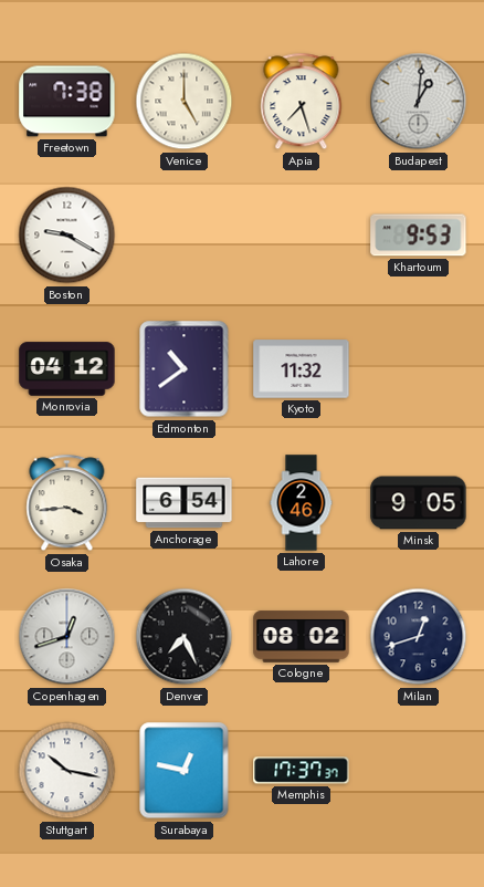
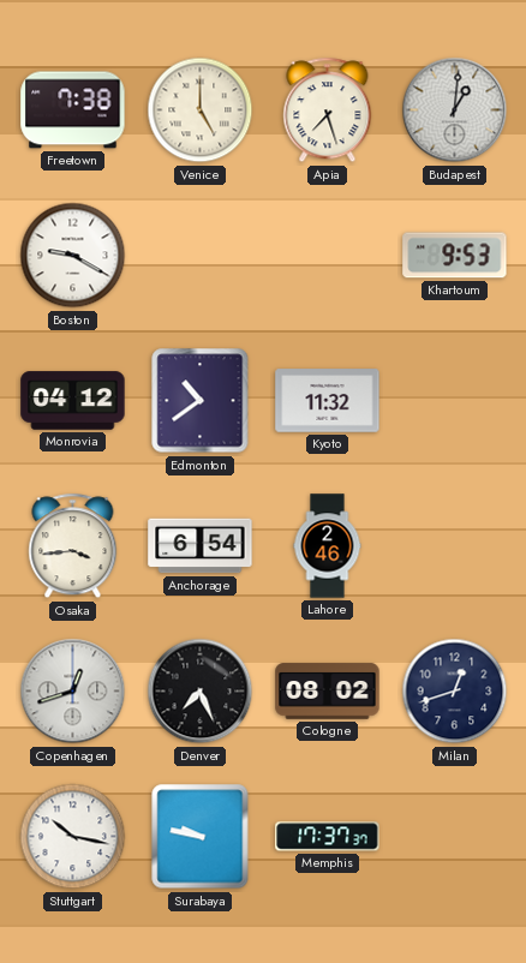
Minsk: 9:05 -> none (419, 503)
Surabaya: 12:47 -> 9:47 (201, 837)
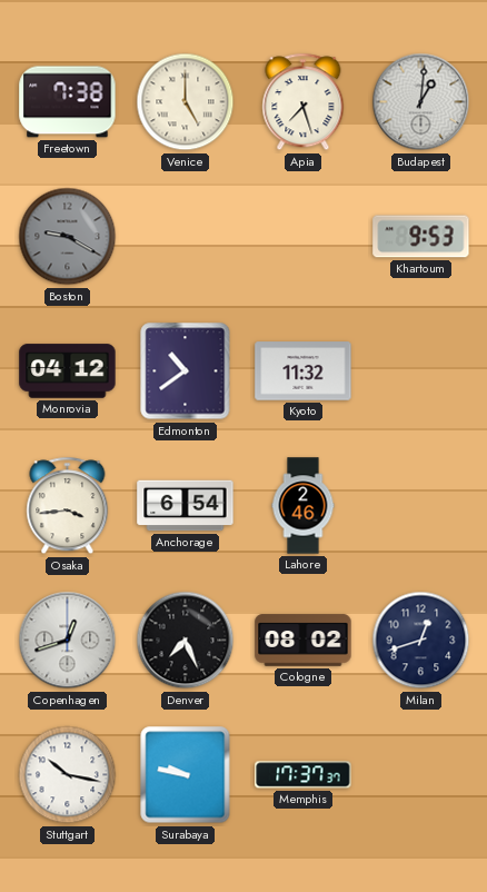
Boston dial: white -> grey (68, 237)
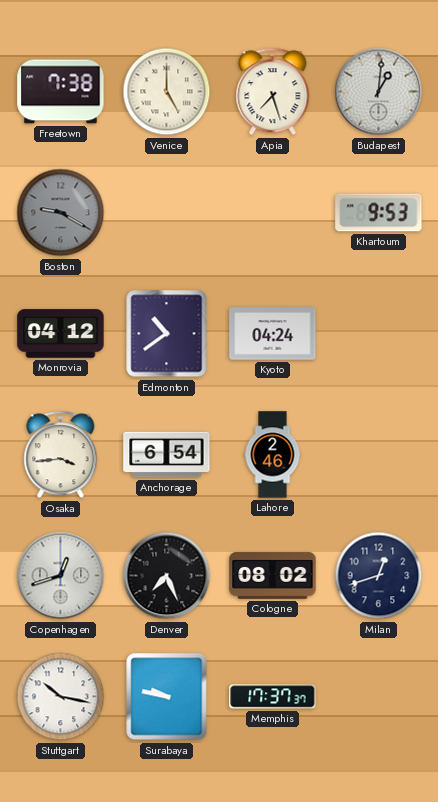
Kyoto: 11:32 -> 04:24 (273, 334)
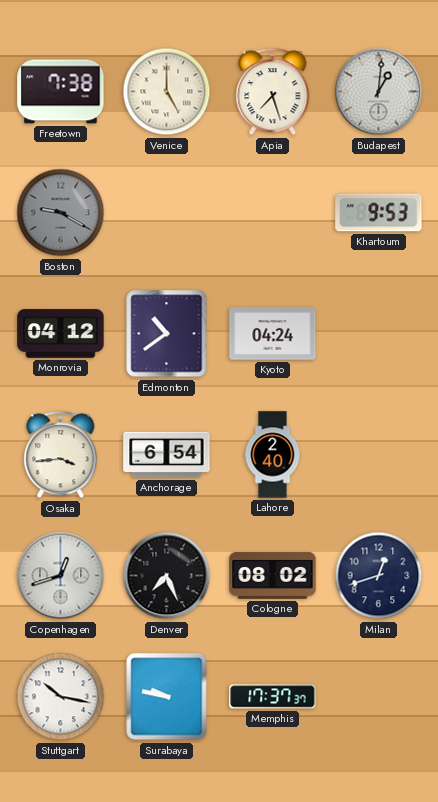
Lahore: 2:46 -> 2:40 (273, 455)
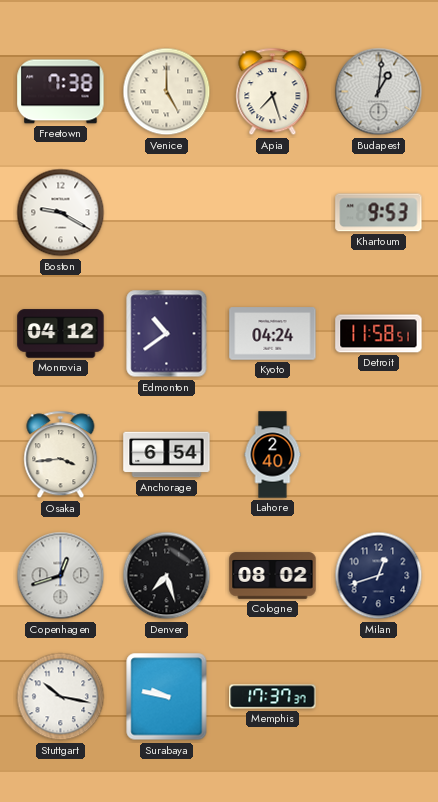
Boston dial: grey -> white (61, 213)
Detroit: none -> 11:58 (379, 334)
Denver: 7:26 -> 7:27 (167, 576)
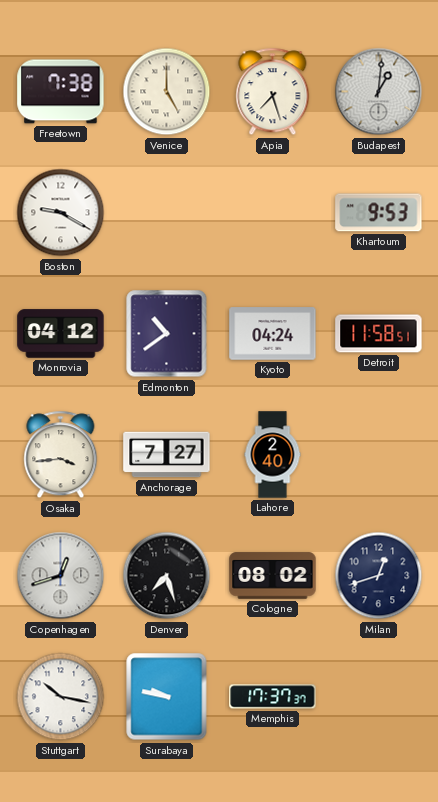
Anchorage: 6:54 -> 7:27 (167, 455)
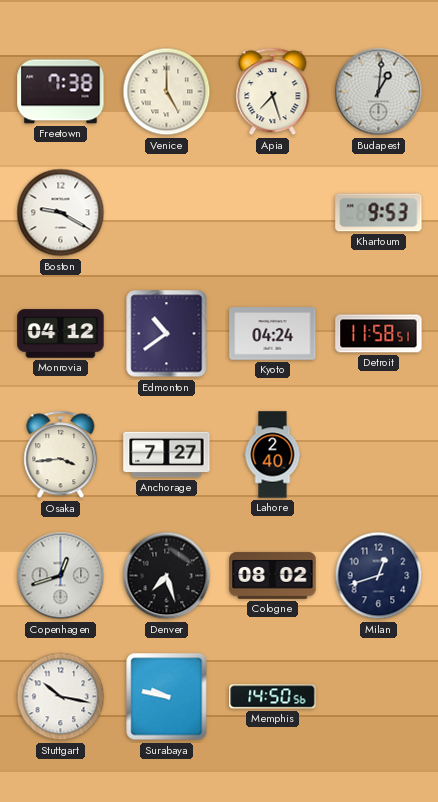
Memphis: 17:37 -> 14:50 (273, 697)
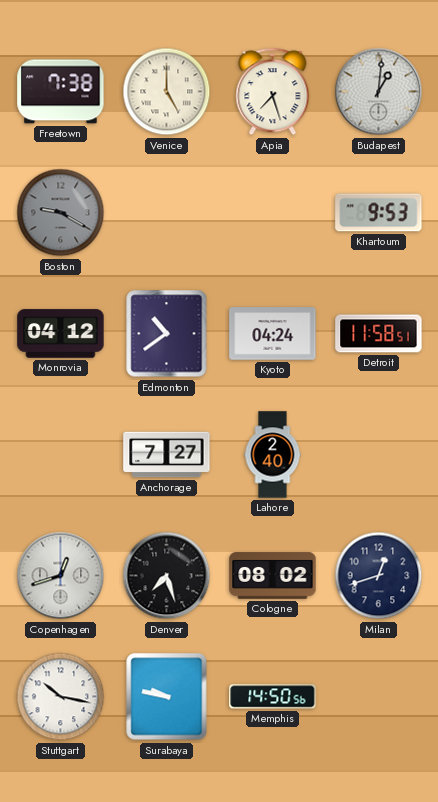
Boston dial: white -> grey (61, 213)
Osaka: 3:44 -> none (61, 455)
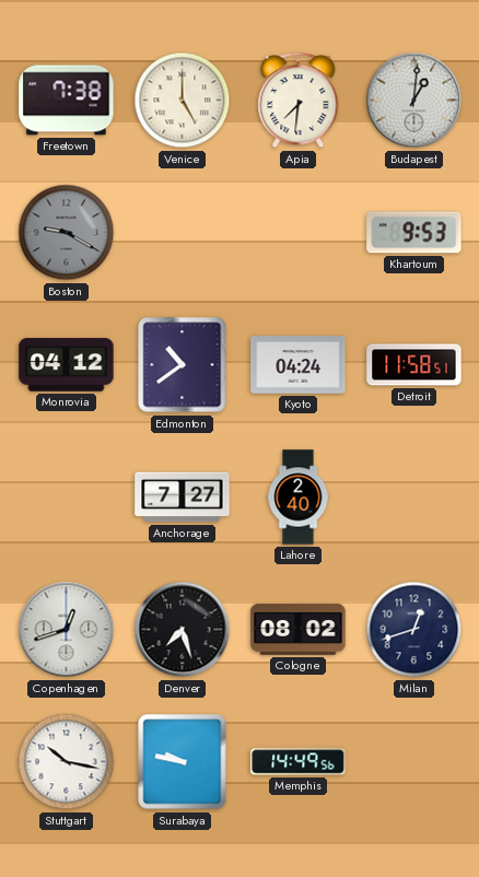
Apia: 7:27 -> 7:31 (299, 101)
Memphis: 14:50 -> 14:49 (299, 762)
